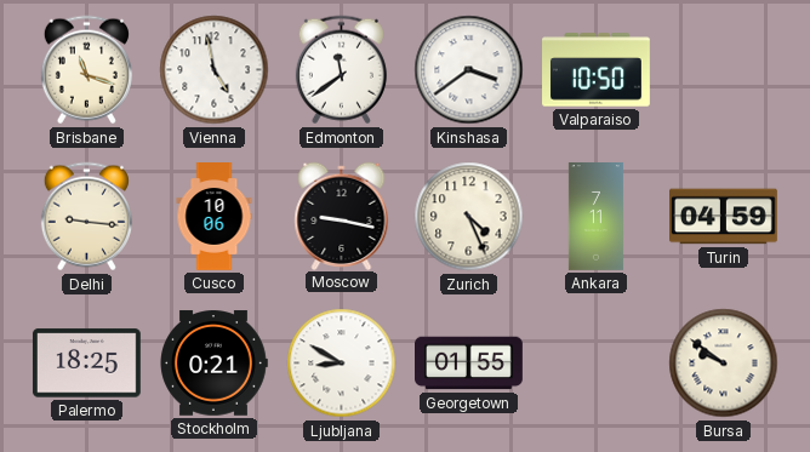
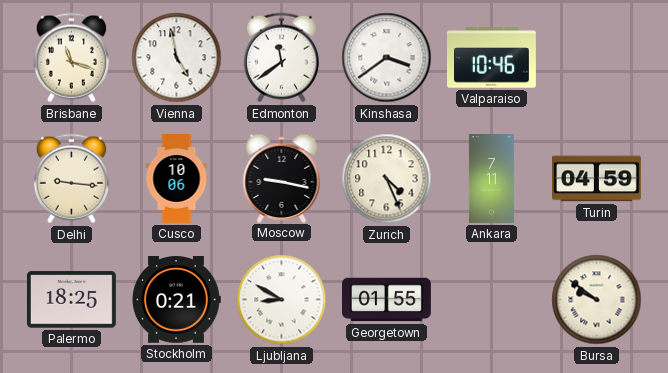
Valparaiso: 10:50 -> 10:46 (492, 58)
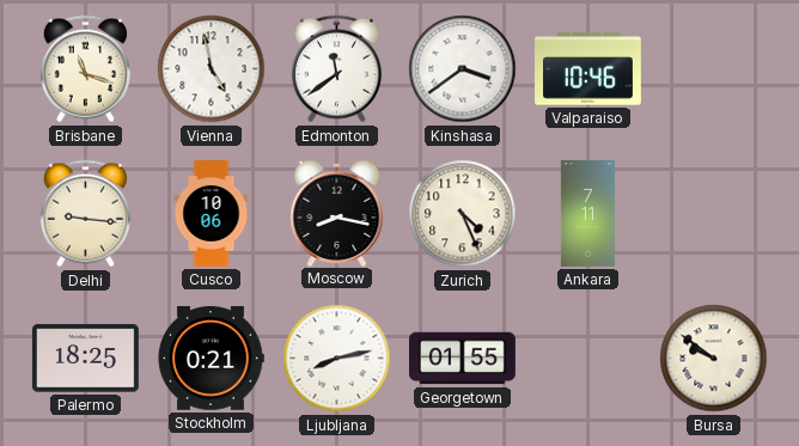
Moscow: 9:17 -> 8:17 (337, 213)
Turin: 04:59 -> none (597, 179)
Ljubljana: 8:50 -> 8:13 (337, 359)
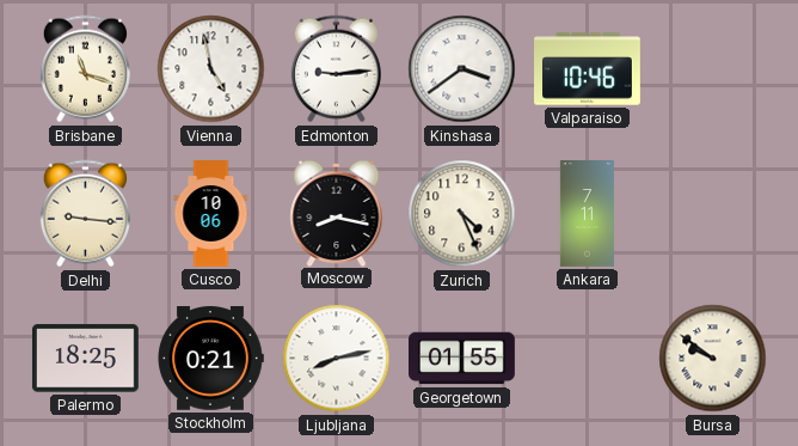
Edmonton: 11:39 -> 9:14 (336, 69)
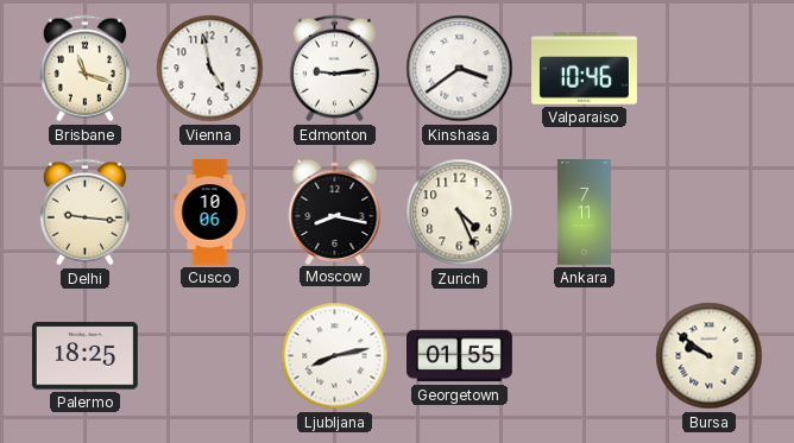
Stockholm: 0:21 -> none (210, 359)
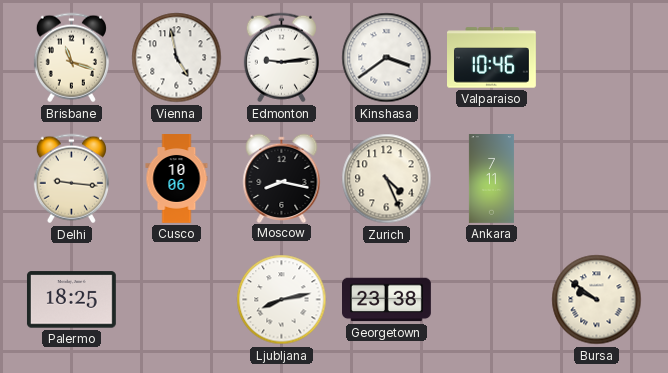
Georgetown: 01:55 -> 23:38 (387, 300)
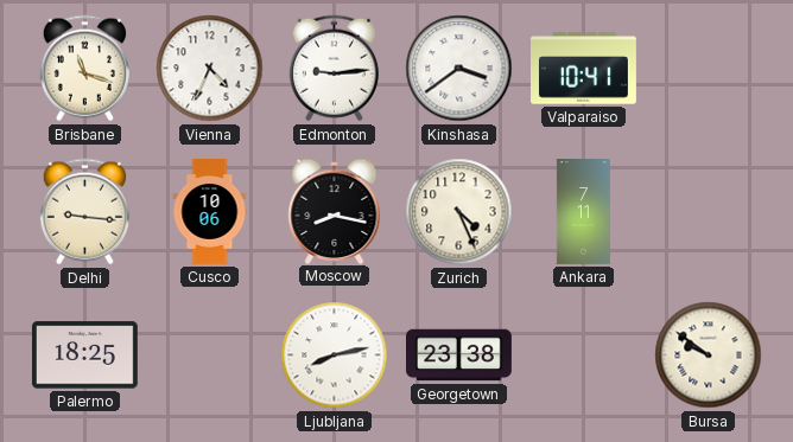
Vienna: 4:58 -> 4:34 (210, 69)
Valparaiso: 10:46 -> 10:41 (584, 69)
